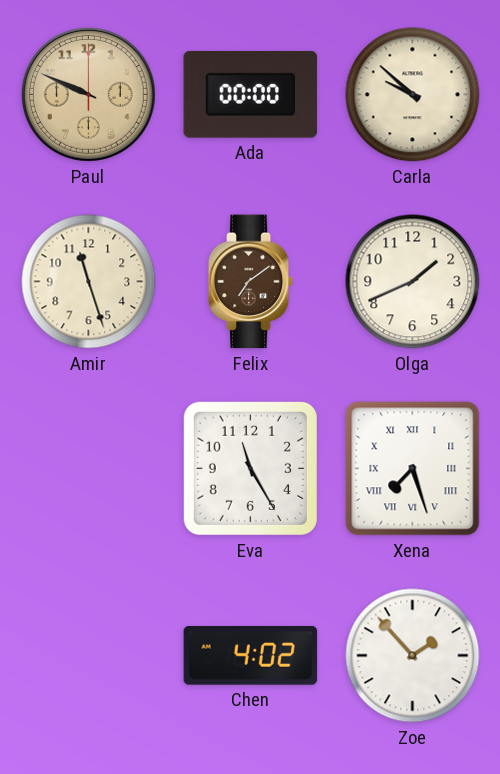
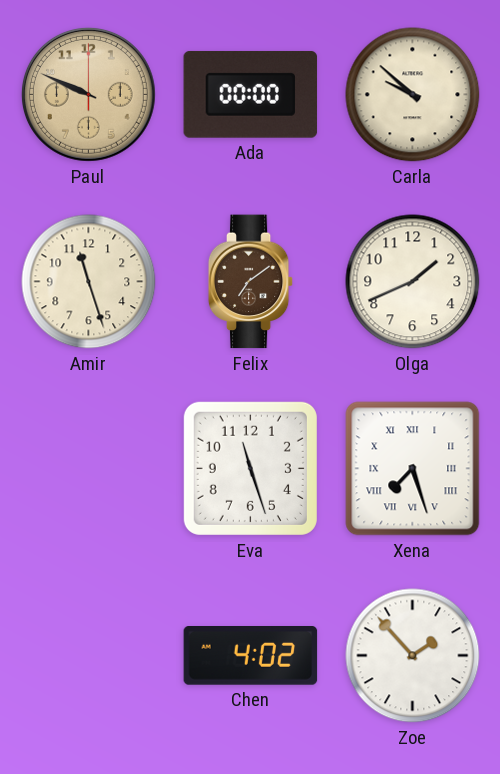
Eva: 11:25 -> 11:27 (250, 468)
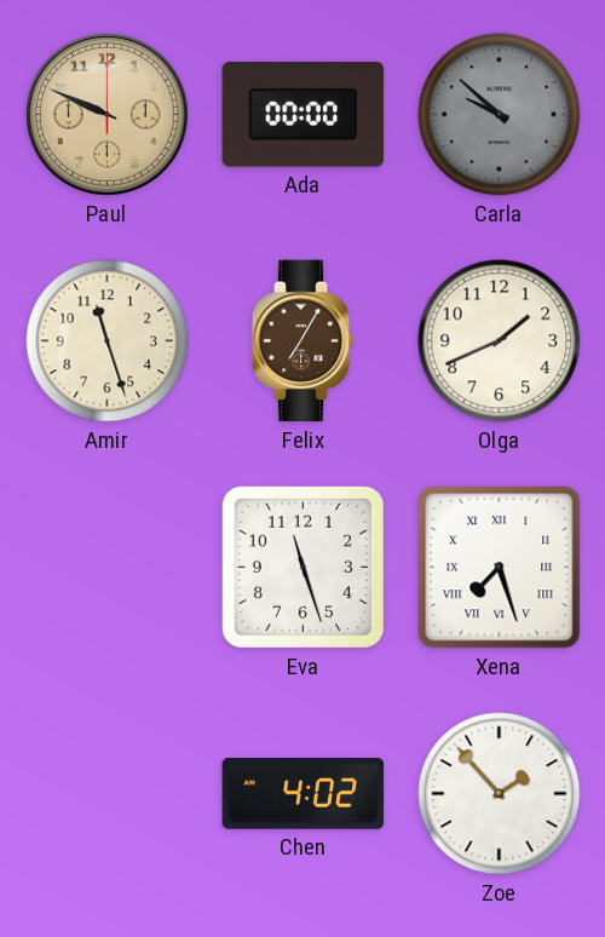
Carla dial: cream -> grey (500, 115)
Felix: 7:09 -> 7:05 (304, 341)
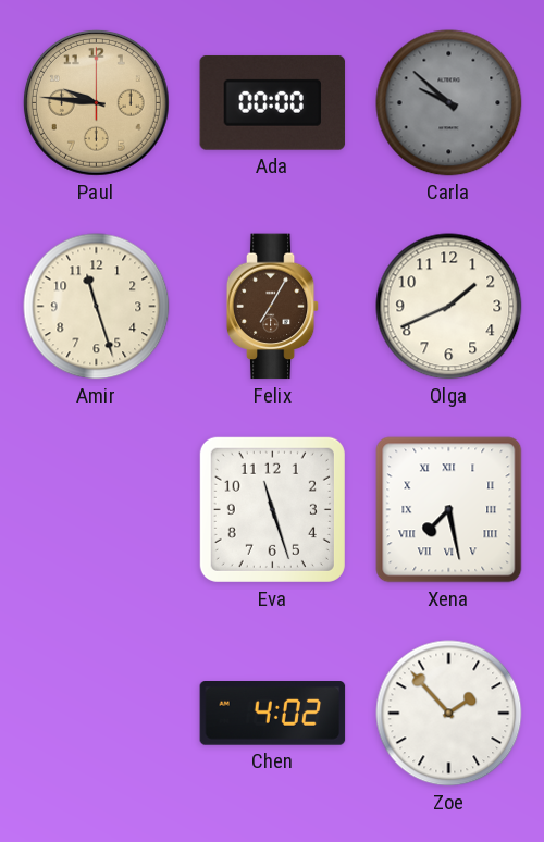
Paul: 9:49 -> 9:46 (96, 102)
Xena: 7:27 -> 7:28 (449, 510)
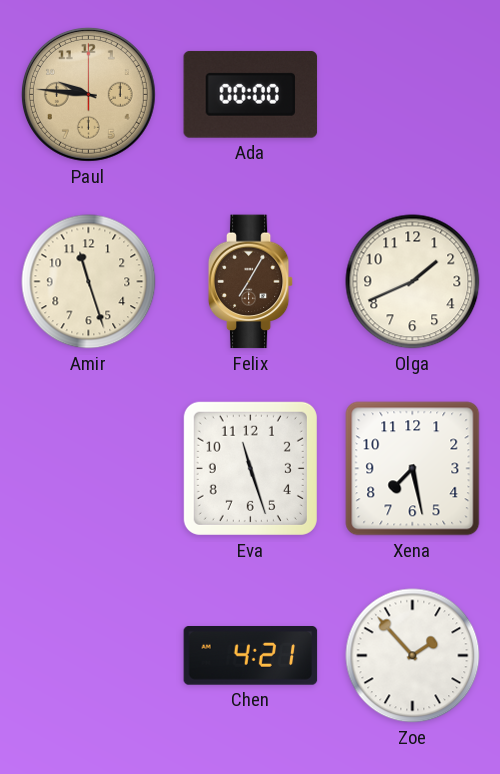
Carla: 9:52 -> none (449, 103)
Xena numerals: Roman -> Arabic (413, 469)
Chen: 4:02 -> 4:21 (251, 656)
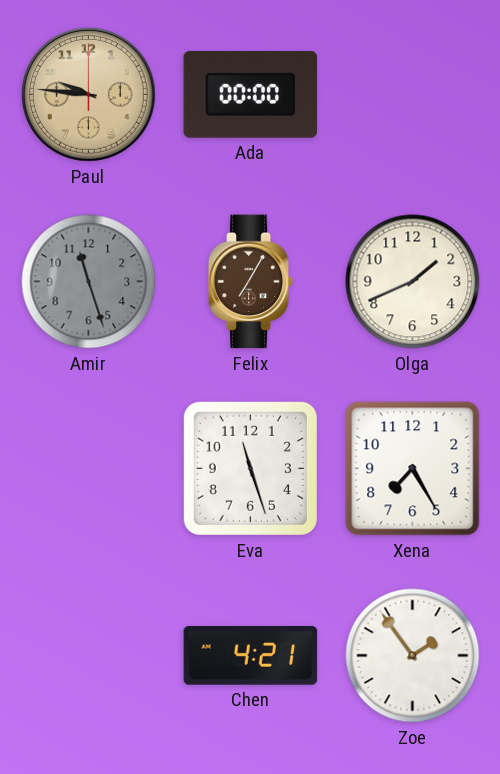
Amir dial: cream -> grey (89, 282)
Xena: 7:28 -> 7:25 (413, 469)
Zoe: 1:53 -> 1:54 (413, 656)
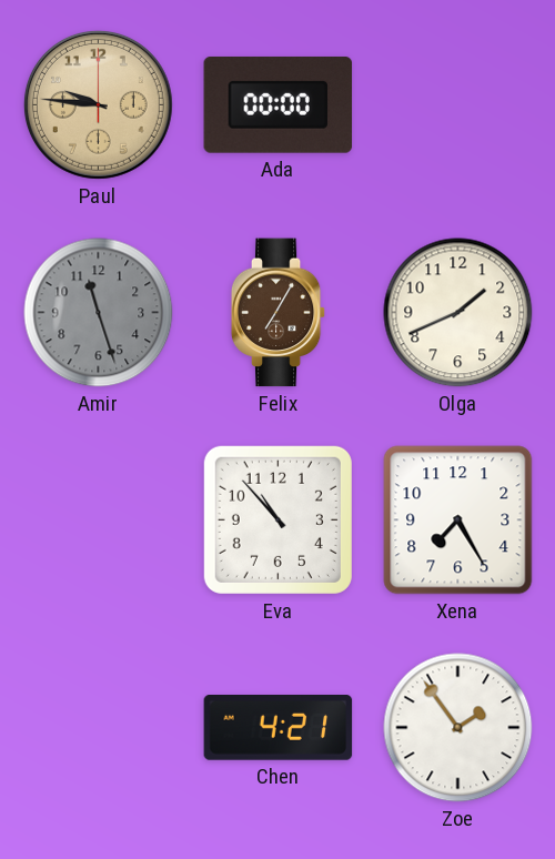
Eva: 11:27 -> 10:53 (277, 519)
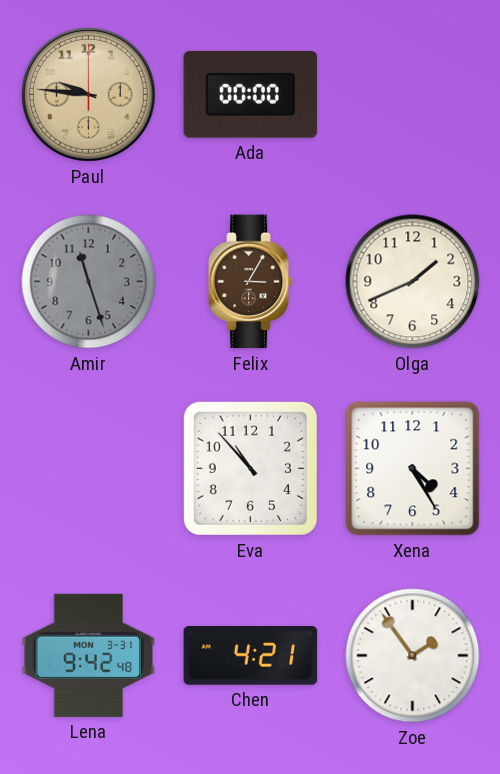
Felix: 7:05 -> 3:05 (251, 282)
Xena: 7:25 -> 4:25 (413, 469)
Lena: none -> 9:42 (89, 655)
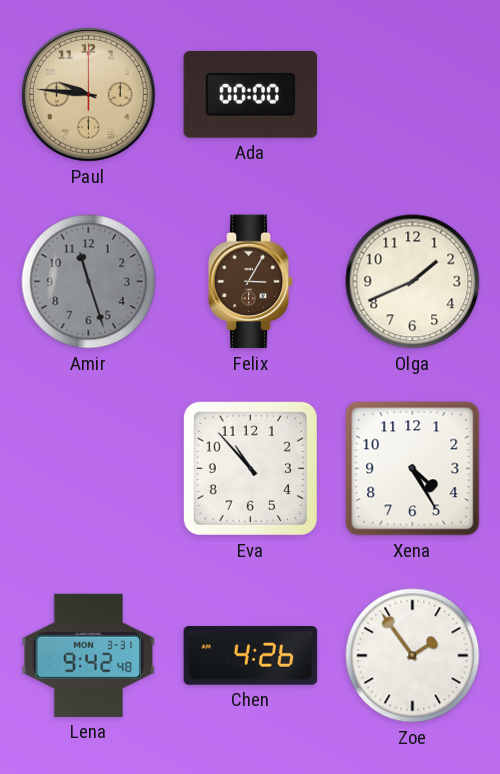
Chen: 4:21 -> 4:26 (251, 656)
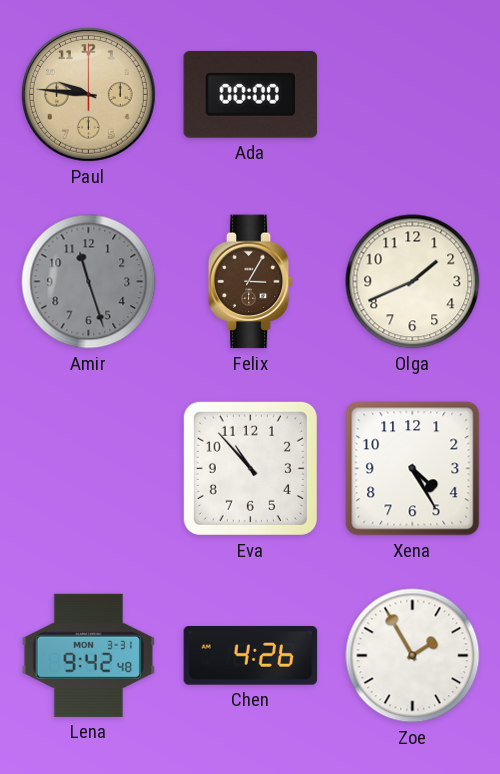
Zoe: 1:54 -> 1:55 (413, 656)
